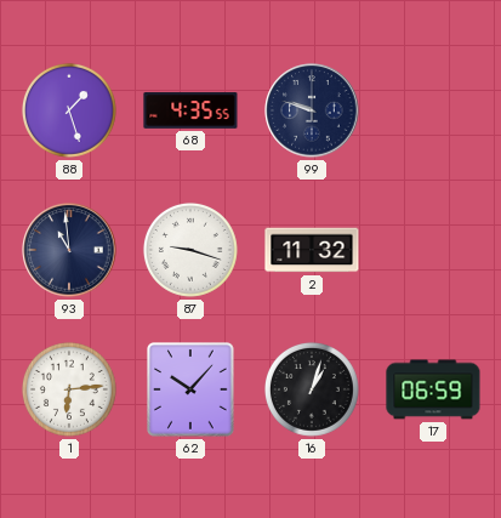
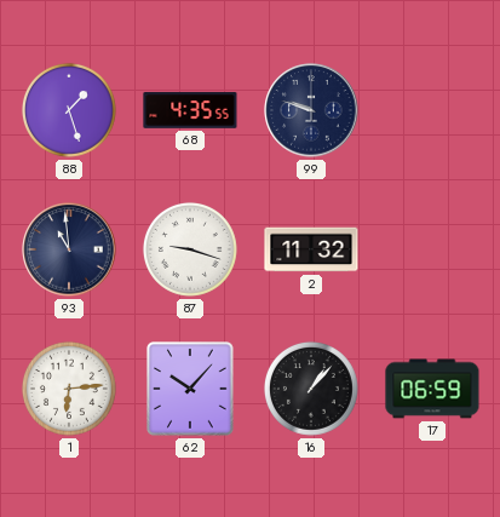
16: 1:03 -> 1:07 (311, 389)
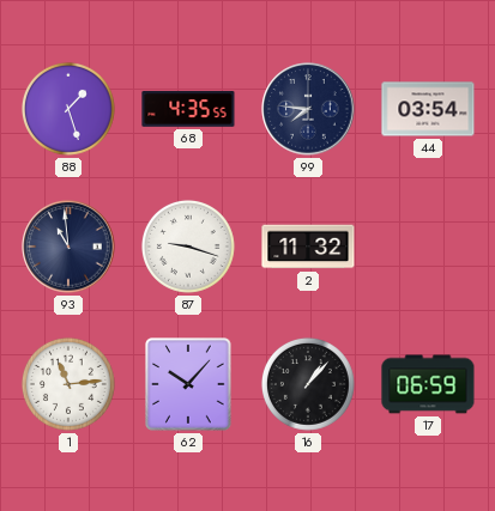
99: 9:48 -> 7:46 (308, 109)
44: none -> 03:54 (428, 109)
1: 6:14 -> 11:14 (68, 384)
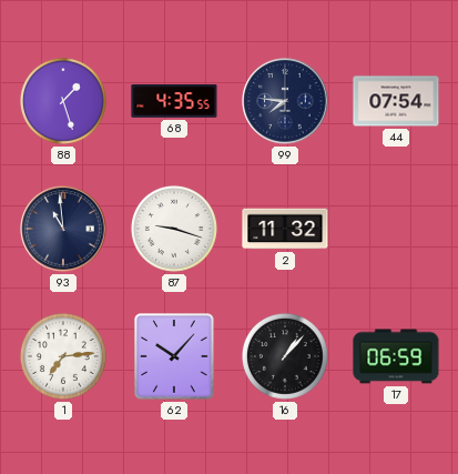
44: 03:54 -> 07:54 (396, 101)
1: 11:14 -> 7:14 (63, 356)
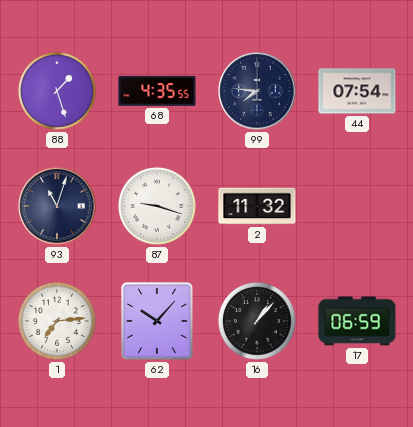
93: 10:59 -> 11:03 (57, 206)
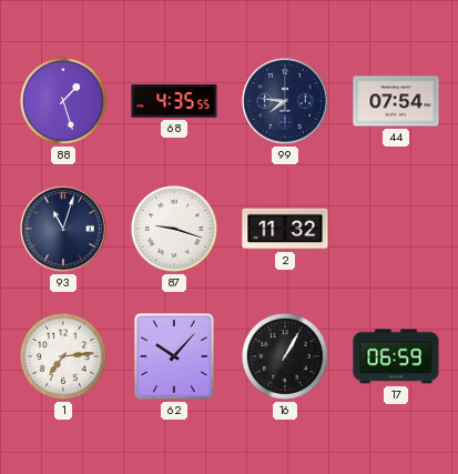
16: 1:07 -> 1:05 (285, 356)
